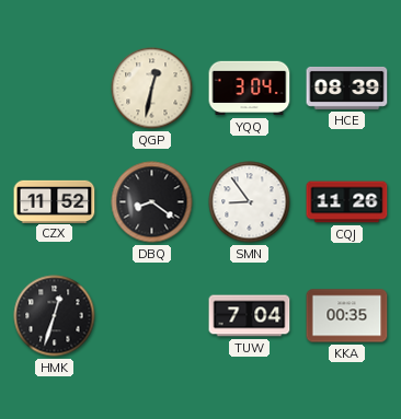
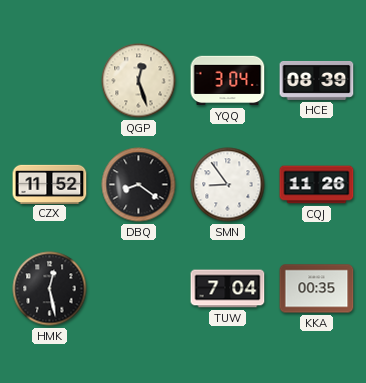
QGP: 12:32 -> 12:27 (139, 81)
HMK: 12:33 -> 12:28 (50, 289)
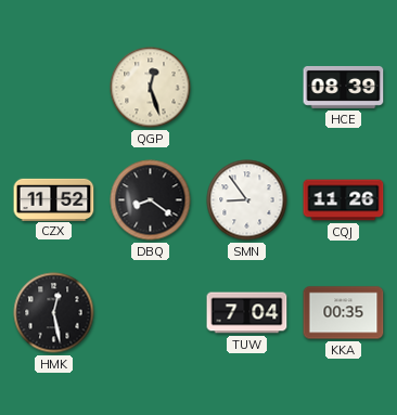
YQQ: 3:04 -> none (228, 81)
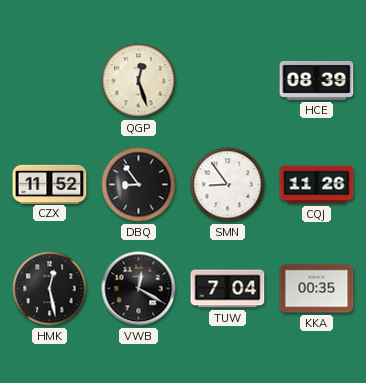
DBQ: 8:21 -> 8:54 (139, 185)
VWB: none -> 12:20 (139, 289)
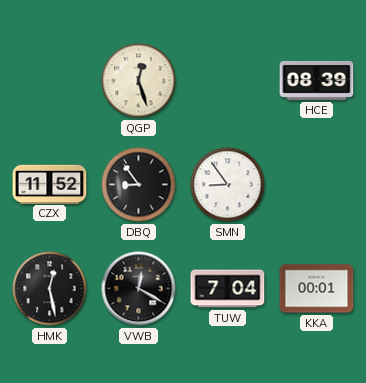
CQJ: 11:26 -> none (317, 185)
KKA: 00:35 -> 00:01 (317, 289)
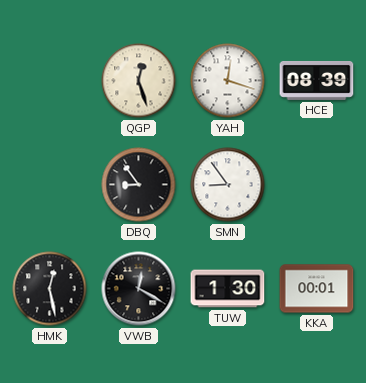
YAH: none -> 12:18 (228, 81)
CZX: 11:52 -> none (50, 184)
TUW: 7:04 -> 1:30 (228, 289)
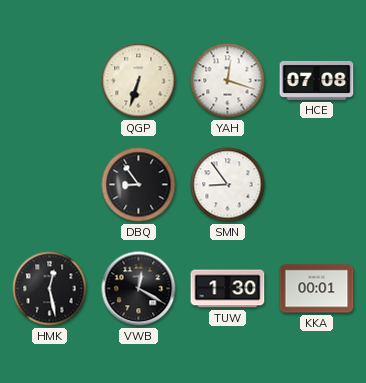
QGP: 12:27 -> 6:33 (139, 81)
HCE: 08:39 -> 07:08 (317, 80)
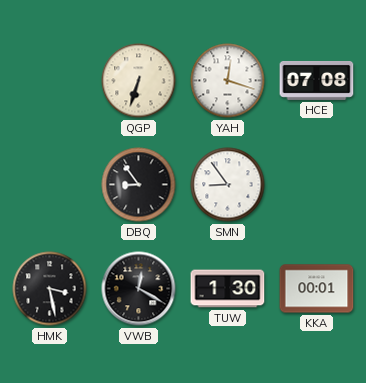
HMK: 12:28 -> 3:28 (50, 289)
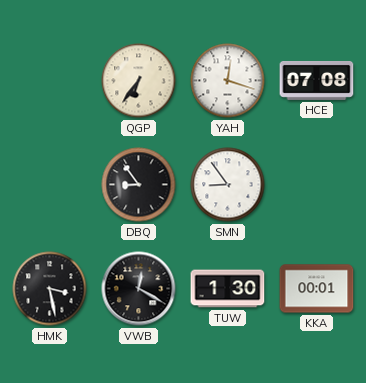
QGP: 6:33 -> 6:36 (139, 81)
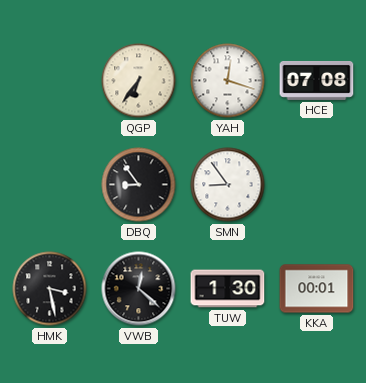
VWB: 12:20 -> 12:22 (139, 289)
